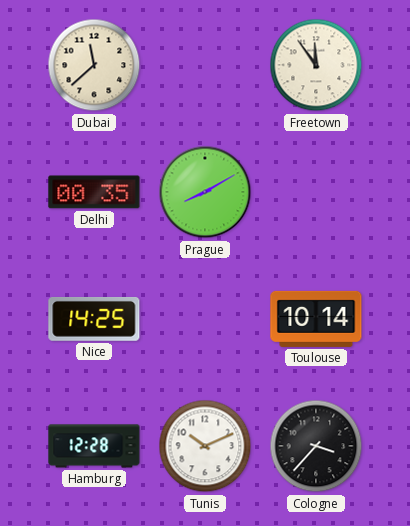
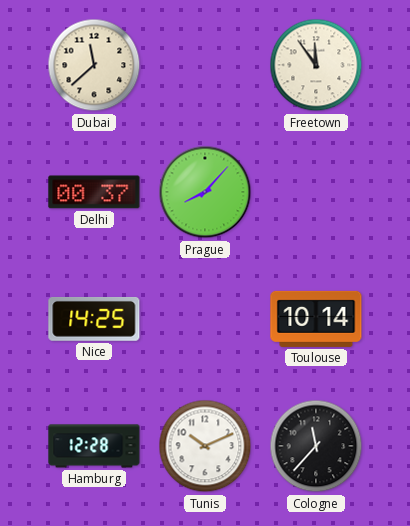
Delhi: 00:35 -> 00:37 (94, 192)
Prague: 8:10 -> 8:07 (205, 192)
Cologne: 3:37 -> 11:37 (316, 446)
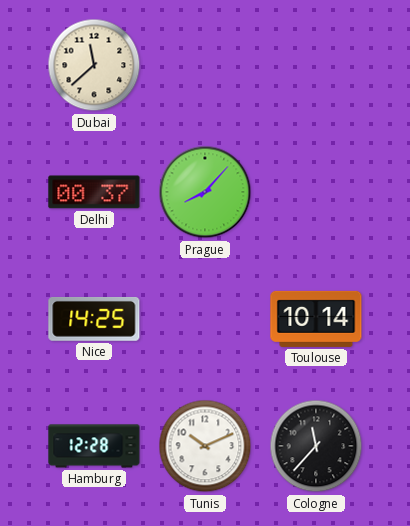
Freetown: 11:54 -> none (316, 65)
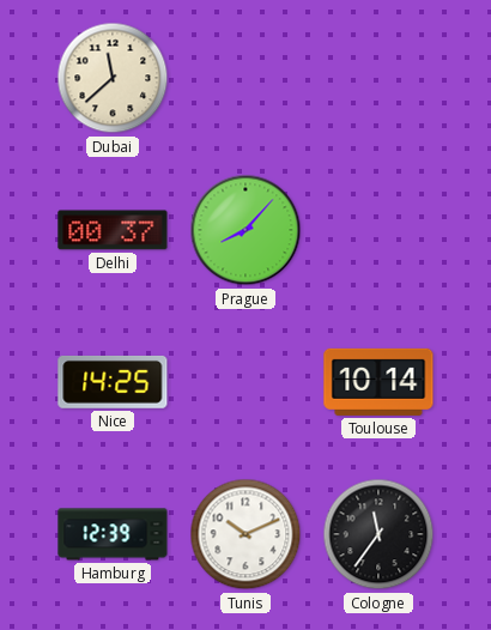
Hamburg: 12:28 -> 12:39 (113, 534)
Cologne: 11:37 -> 11:36 (378, 534)
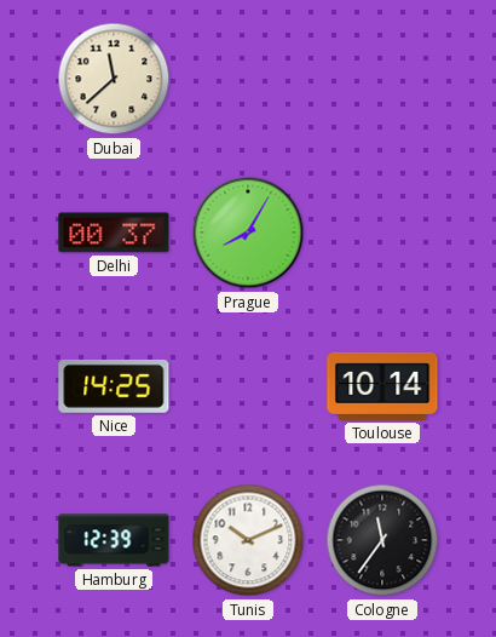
Prague: 8:07 -> 8:05 (248, 233)
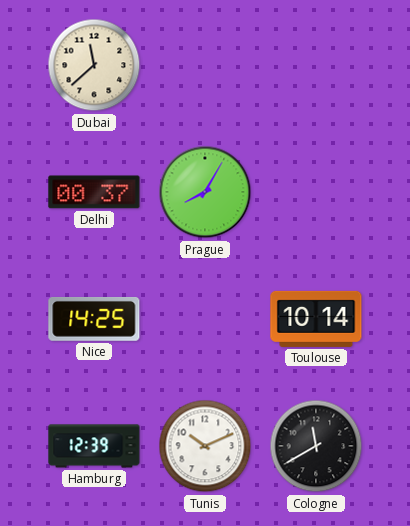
Cologne: 11:36 -> 11:40 (316, 446)
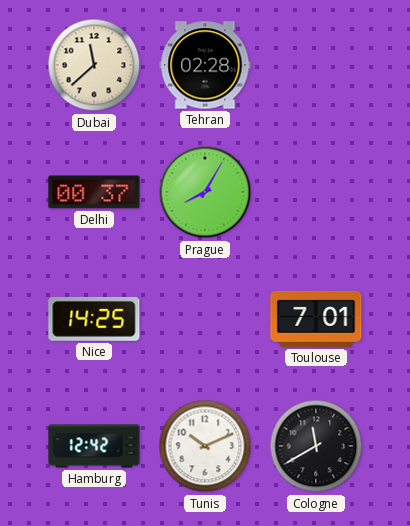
Tehran: none -> 02:28 (205, 65)
Toulouse: 10:14 -> 7:01 (316, 319)
Hamburg: 12:39 -> 12:42 (94, 446)
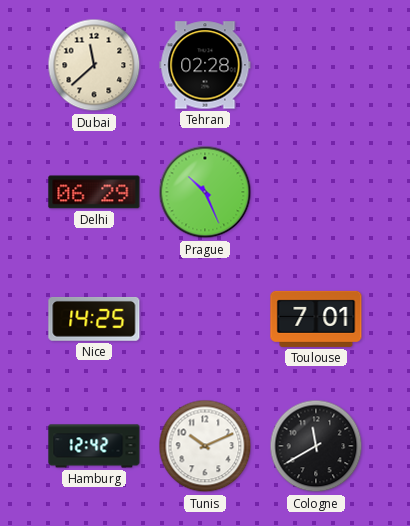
Delhi: 00:37 -> 06:29 (94, 192)
Prague: 8:05 -> 10:26 (205, 192)
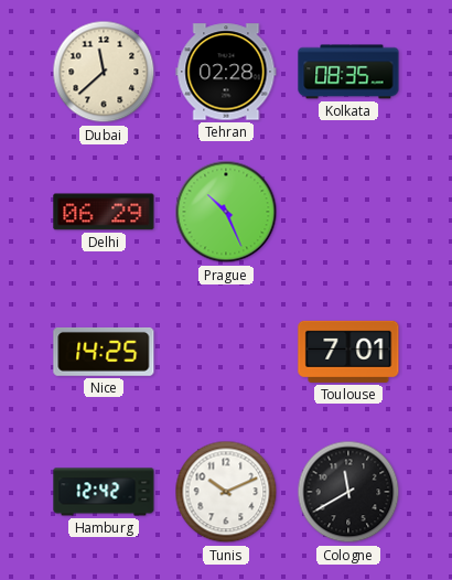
Kolkata: none -> 08:35 (348, 72)
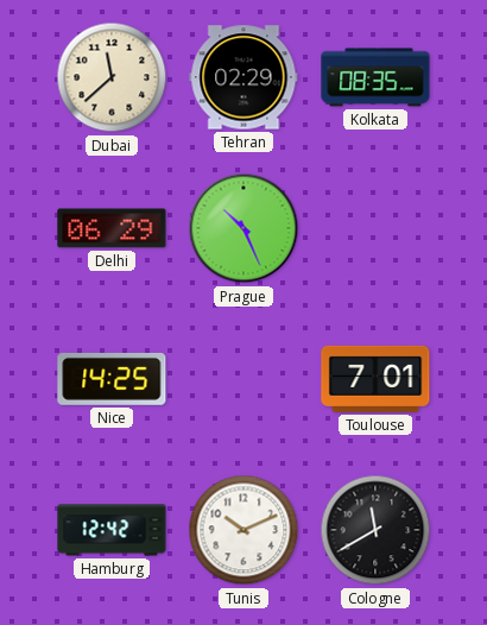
Tehran: 02:28 -> 02:29 (243, 77)
